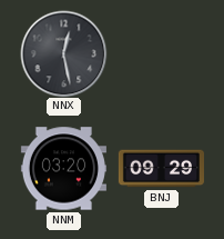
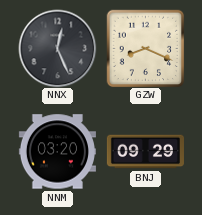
NNX: 12:28 -> 12:26 (57, 48)
GZW: none -> 8:19 (145, 48)
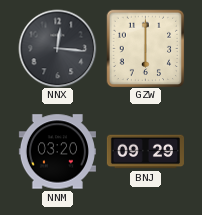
NNX: 12:26 -> 12:16 (57, 48)
GZW: 8:19 -> 6:00 (145, 48)
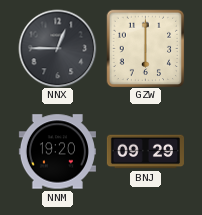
NNX: 12:16 -> 12:45 (57, 48)
NNM: 03:20 -> 19:20 (57, 152)
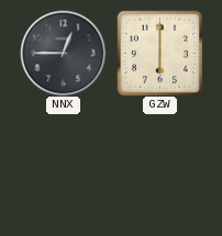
NNM: 19:20 -> none (57, 152)
BNJ: 09:29 -> none (145, 152)
